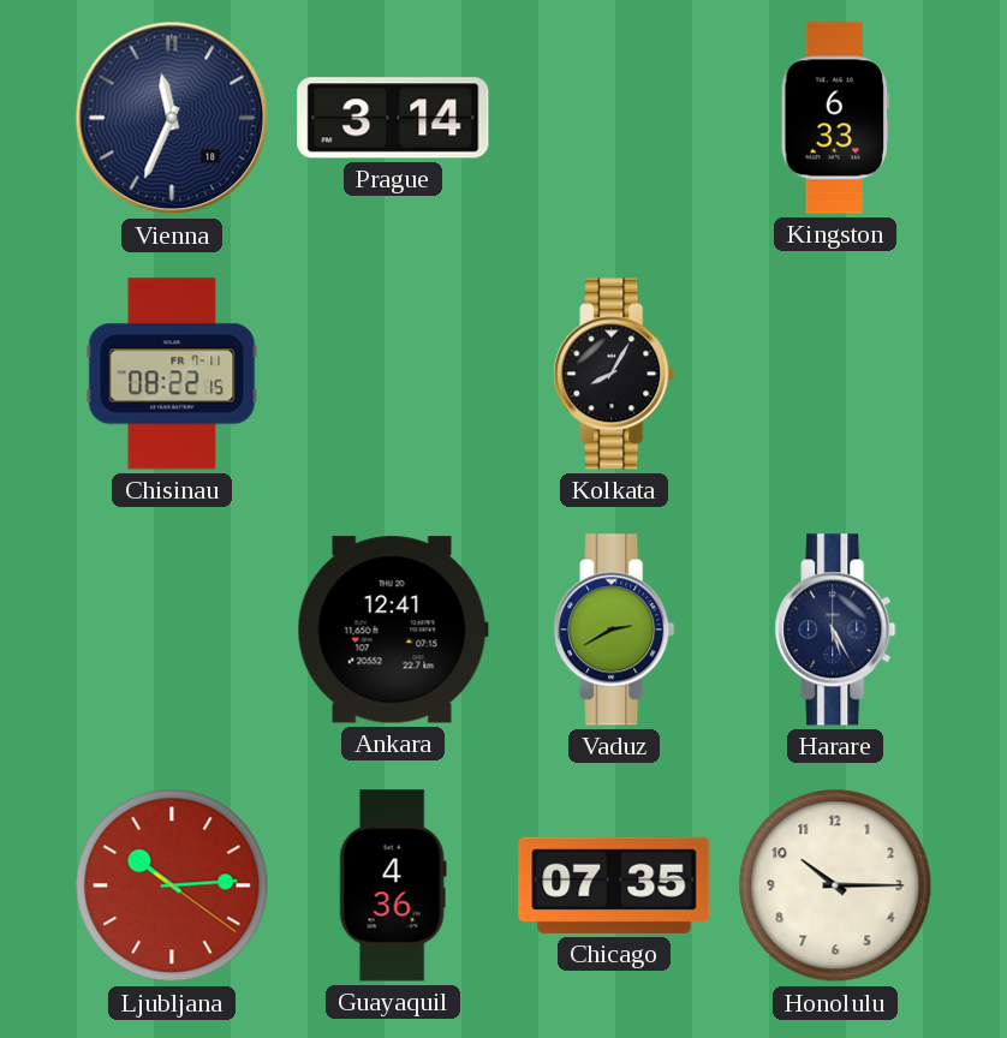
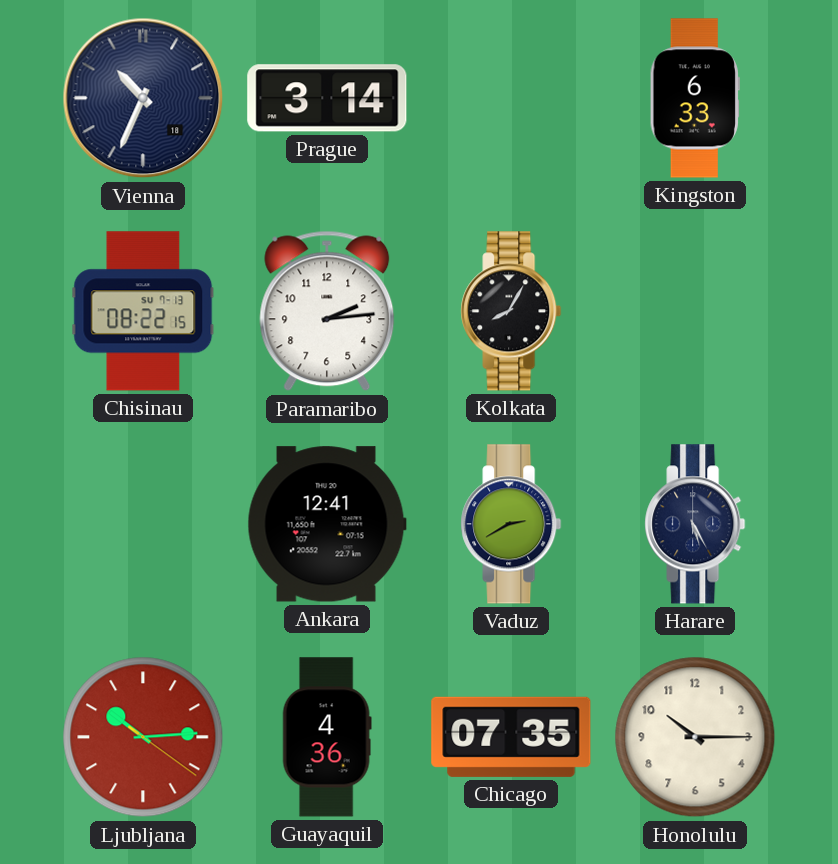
Vienna: 11:34 -> 10:34 (143, 98)
Chisinau date: FR 7-11 -> SU 7-13 (143, 311)
Paramaribo: none -> 2:14 (327, 311)
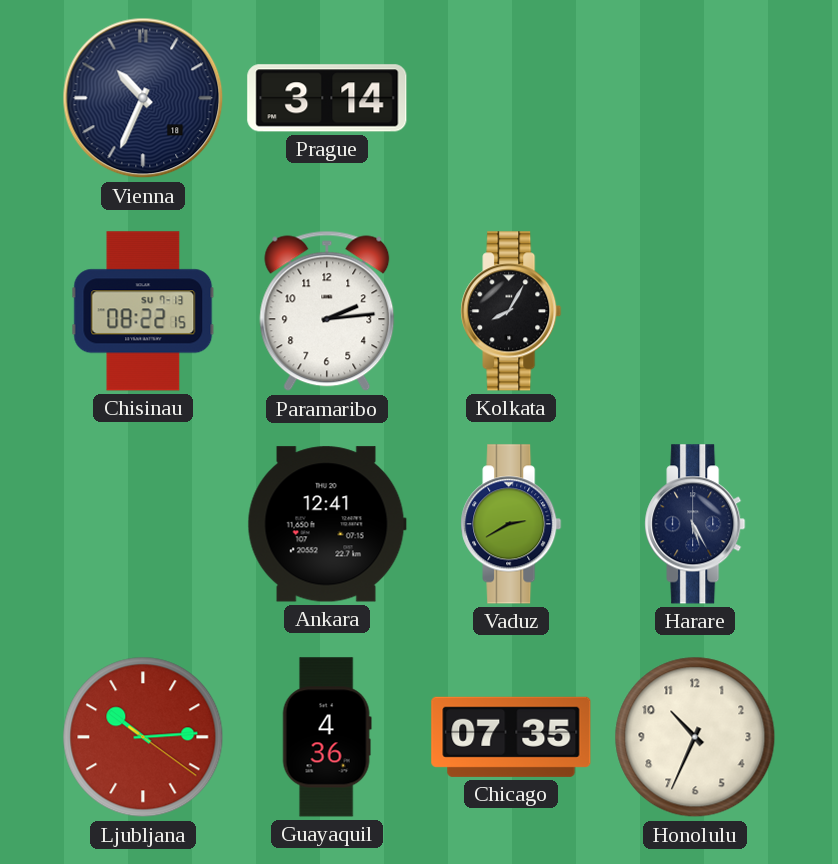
Kingston: 6:33 -> none (695, 98)
Honolulu: 10:15 -> 10:34 (695, 737)
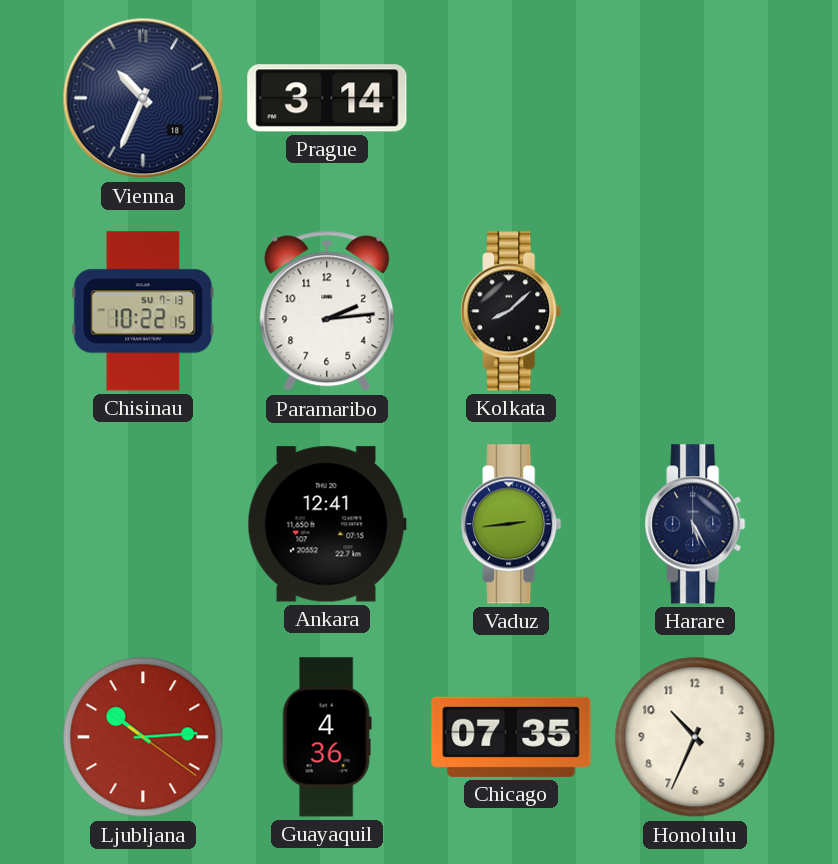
Chisinau: 08:22 -> 10:22 (143, 311)
Kolkata: 8:05 -> 8:08 (511, 311)
Vaduz: 2:40 -> 2:44 (511, 524)
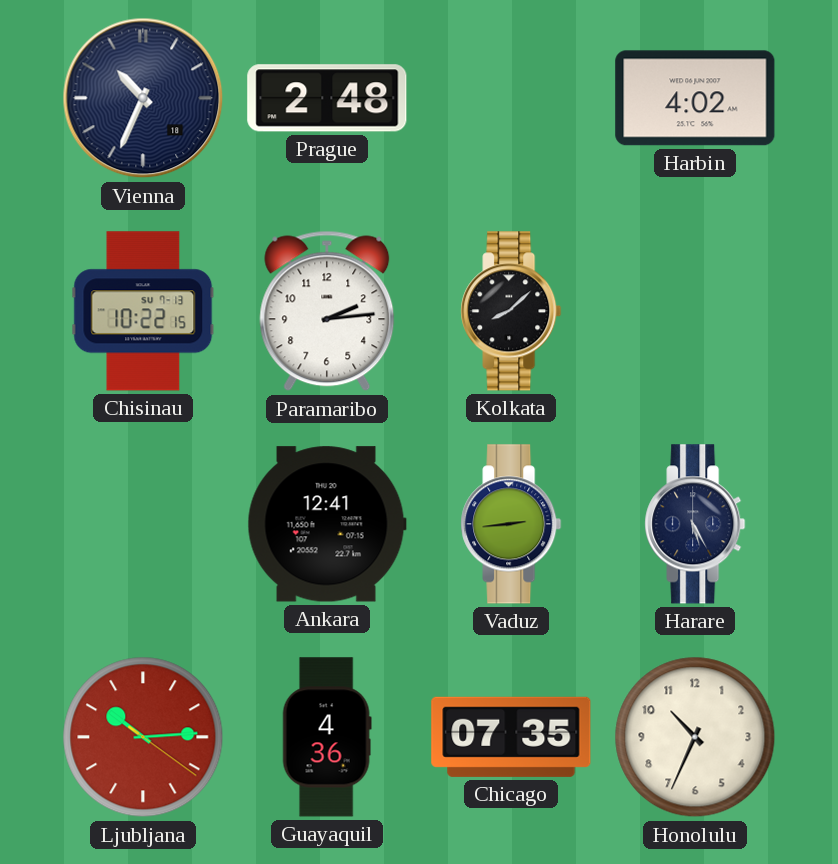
Prague: 3:14 -> 2:48 (327, 98)
Harbin: none -> 4:02 (695, 98)
